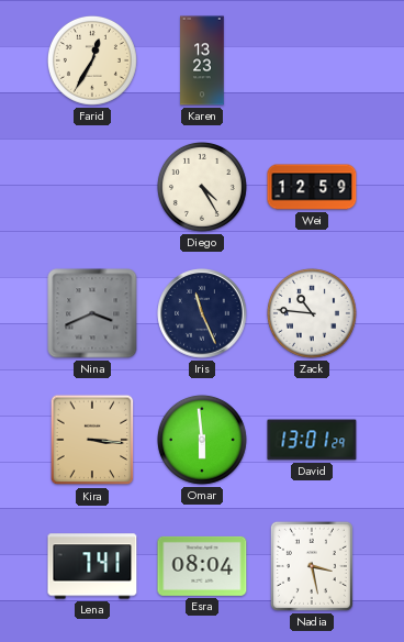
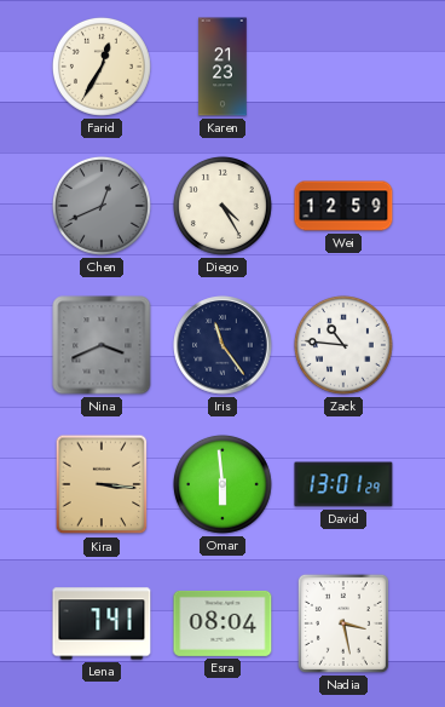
Karen: 13:23 -> 21:23 (223, 67)
Chen: none -> 12:41 (102, 206)
Iris: 11:26 -> 11:24 (223, 345)
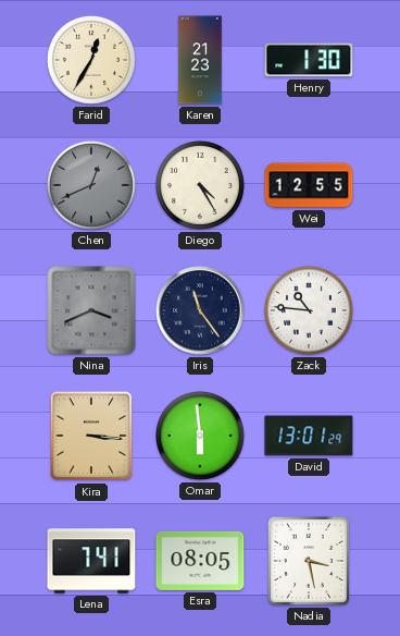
Henry: none -> 1:30 (309, 60)
Wei: 12:59 -> 12:55 (309, 185)
Esra: 08:04 -> 08:05 (200, 561)
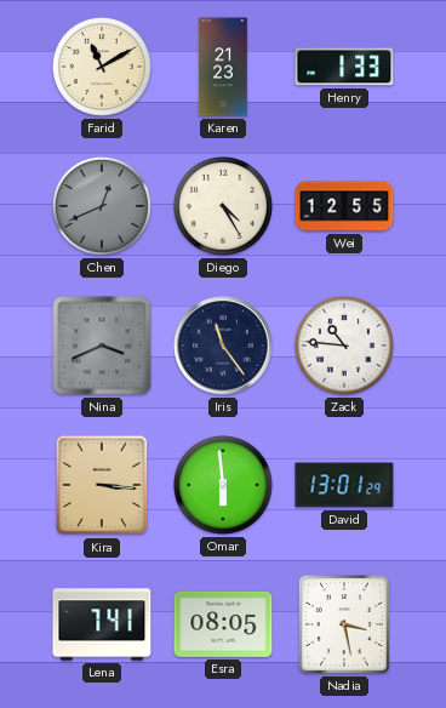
Farid: 12:35 -> 11:10 (102, 67)
Henry: 1:30 -> 1:33 (344, 67)
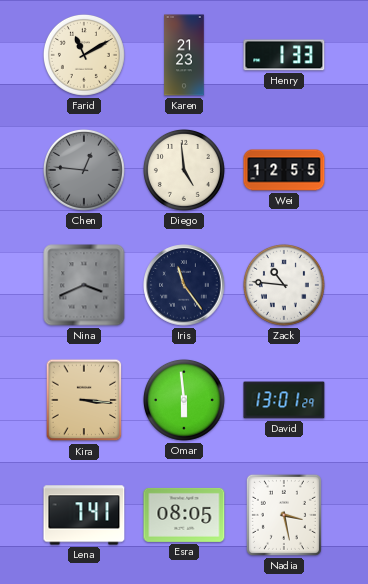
Chen: 12:41 -> 12:46 (84, 170)
Diego: 4:25 -> 4:59 (184, 170)
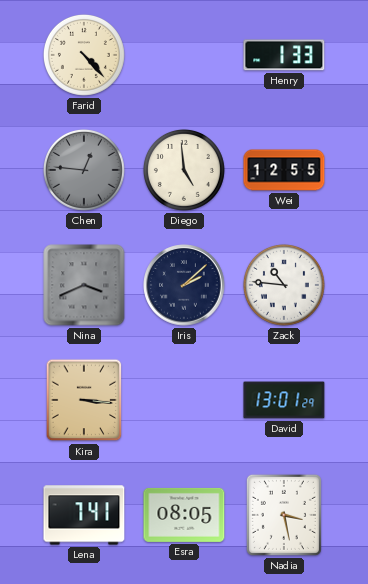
Farid: 11:10 -> 4:23 (84, 55)
Karen: 21:23 -> none (184, 55)
Iris: 11:24 -> 2:08 (184, 285)
Omar: 5:59 -> none (184, 400)
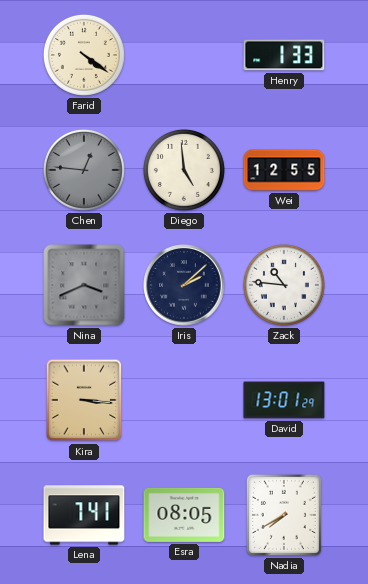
Farid: 4:23 -> 4:21 (84, 55)
Nadia: 3:28 -> 7:40 (284, 515)
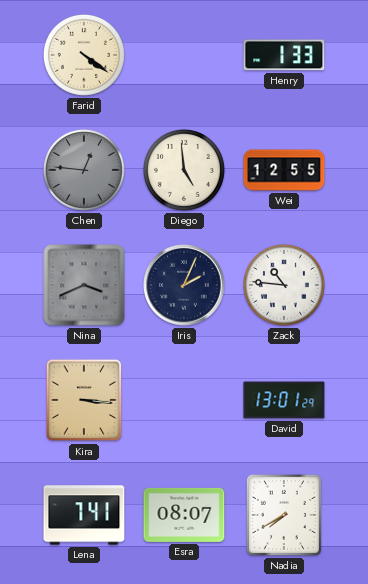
Iris: 2:08 -> 2:04 (184, 285)
Esra: 08:05 -> 08:07 (184, 515)
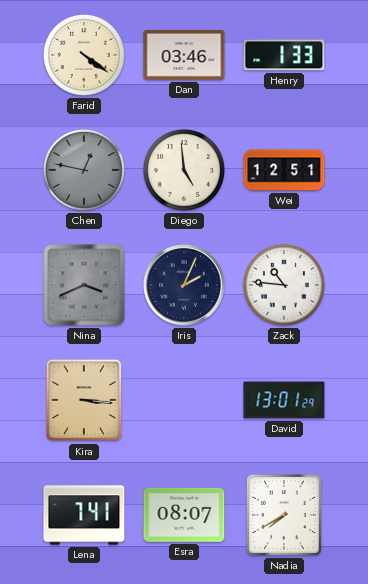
Dan: none -> 03:46 (184, 55)
Chen: 12:46 -> 12:47 (84, 170)
Wei: 12:55 -> 12:51 (284, 170)
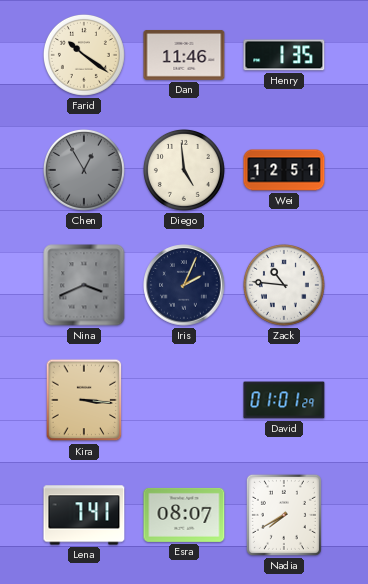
Farid: 4:21 -> 10:21 (84, 55)
Dan: 03:46 -> 11:46 (184, 55)
Henry: 1:33 -> 1:35 (284, 55)
Chen: 12:47 -> 12:55 (84, 170)
David: 13:01 -> 01:01 (284, 400)
